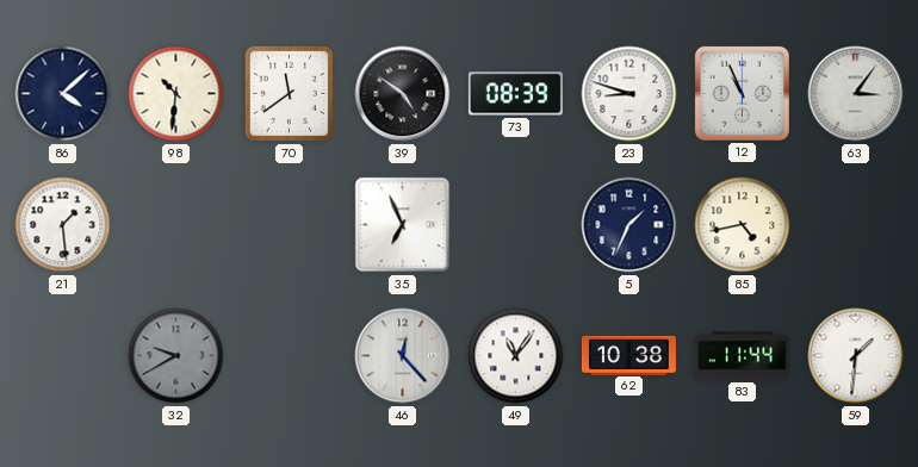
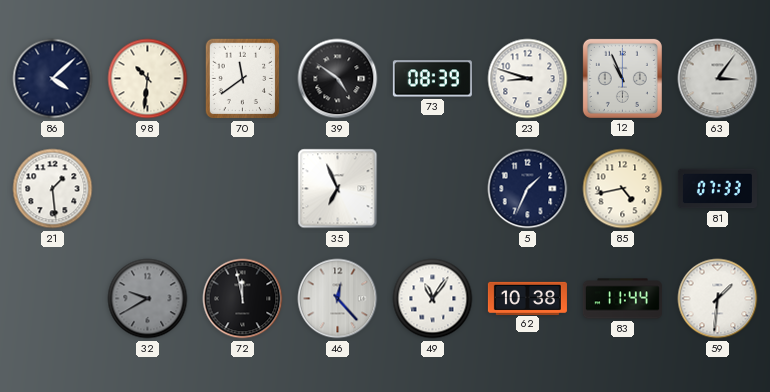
81: none -> 07:33 (717, 189)
72: none -> 11:58 (243, 299)
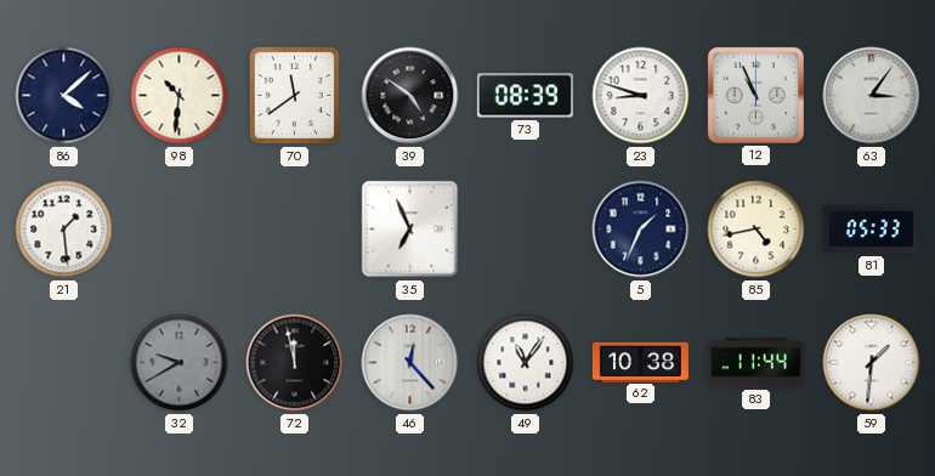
81: 07:33 -> 05:33 (871, 229)
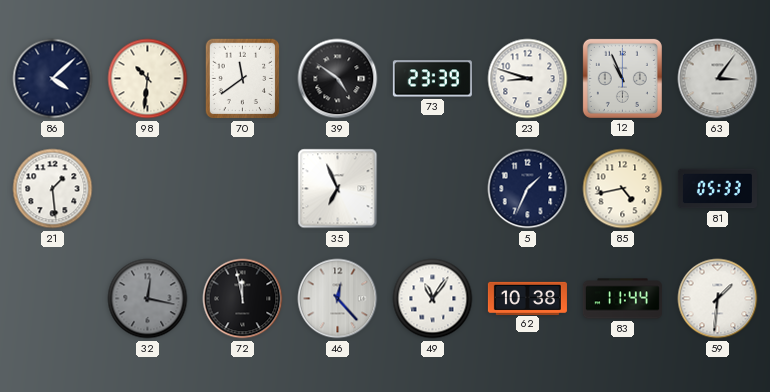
73: 08:39 -> 23:39 (432, 79)
32: 9:40 -> 12:17 (148, 299)
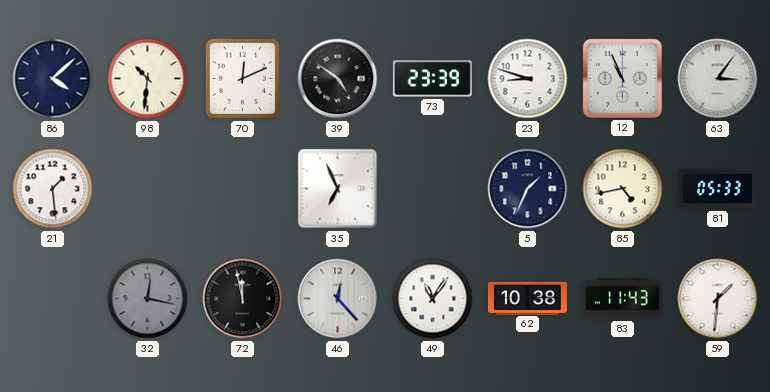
70: 11:39 -> 12:11 (243, 79)
83: 11:44 -> 11:43 (622, 299)
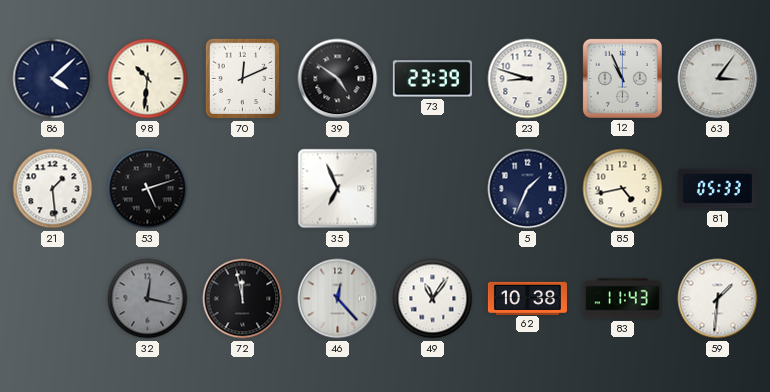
53: none -> 5:12 (148, 189)
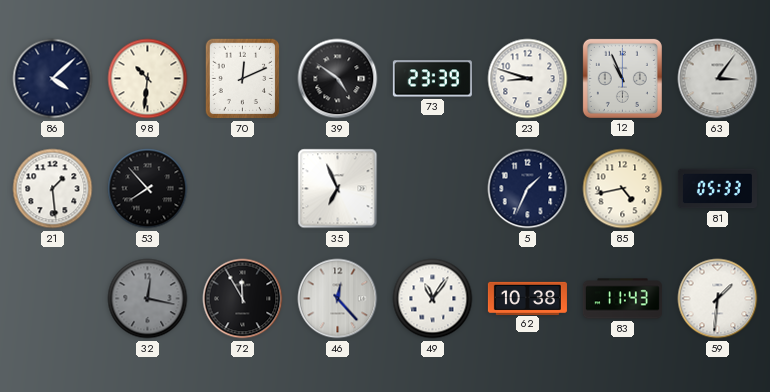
53: 5:12 -> 7:53 (148, 189)
72: 11:58 -> 11:55 (243, 299)
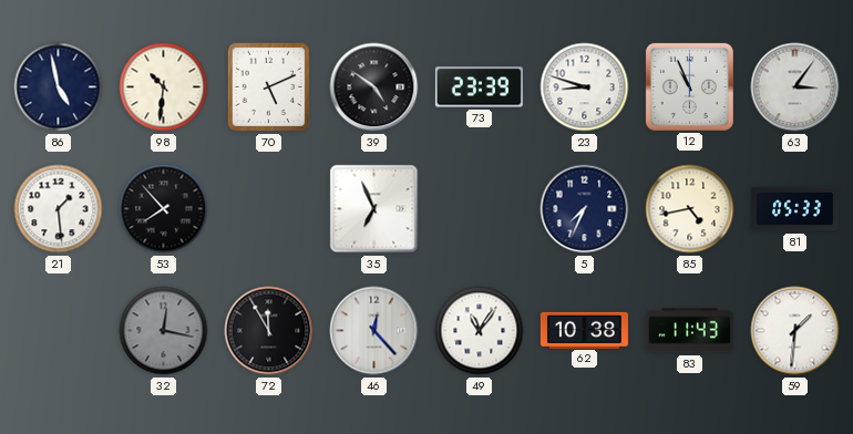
86: 4:08 -> 4:58 (59, 87)
70: 12:11 -> 5:11 (269, 87)
5: 1:34 -> 7:34 (585, 209)
